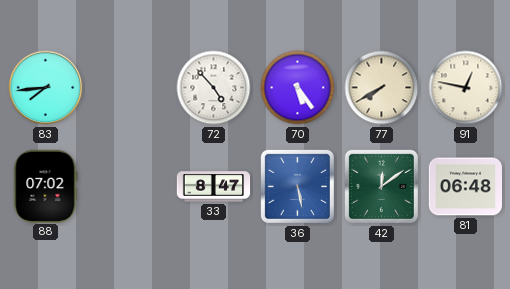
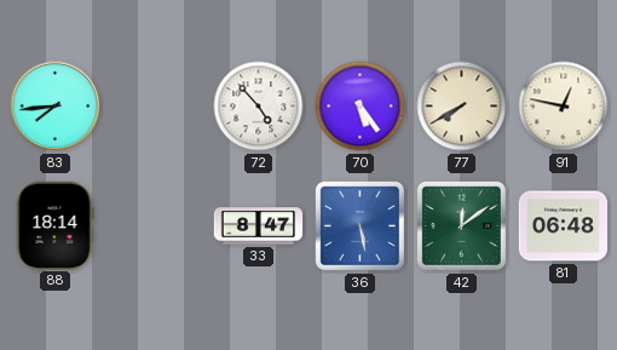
88: 07:02 -> 18:14 (56, 225)
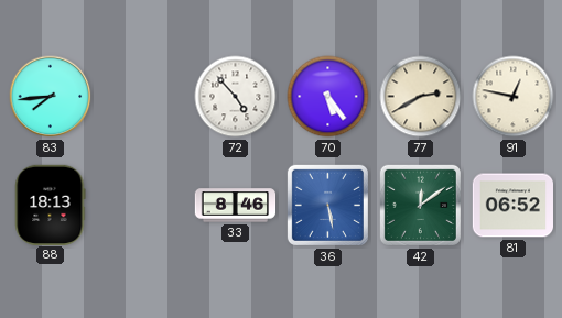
77: 7:40 -> 2:40 (421, 97)
88: 18:14 -> 18:13 (51, 205)
33: 8:47 -> 8:46 (236, 206)
81: 06:48 -> 06:52 (512, 206)
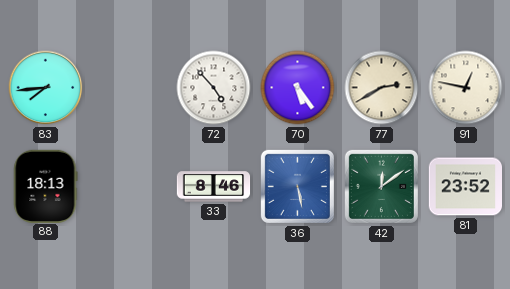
81: 06:52 -> 23:52 (465, 187)
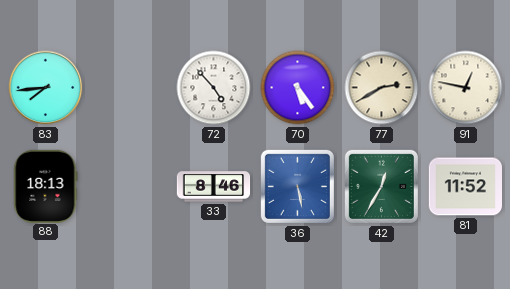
42: 12:09 -> 12:35 (381, 186)
81: 23:52 -> 11:52 (465, 187)
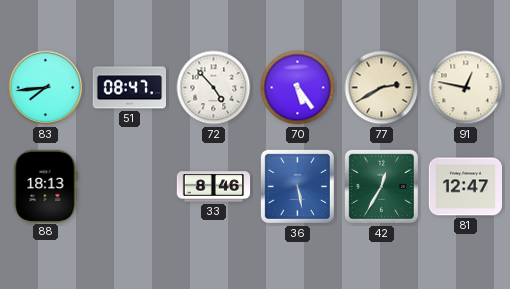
51: none -> 08:47 (129, 88)
81: 11:52 -> 12:47 (465, 187)
